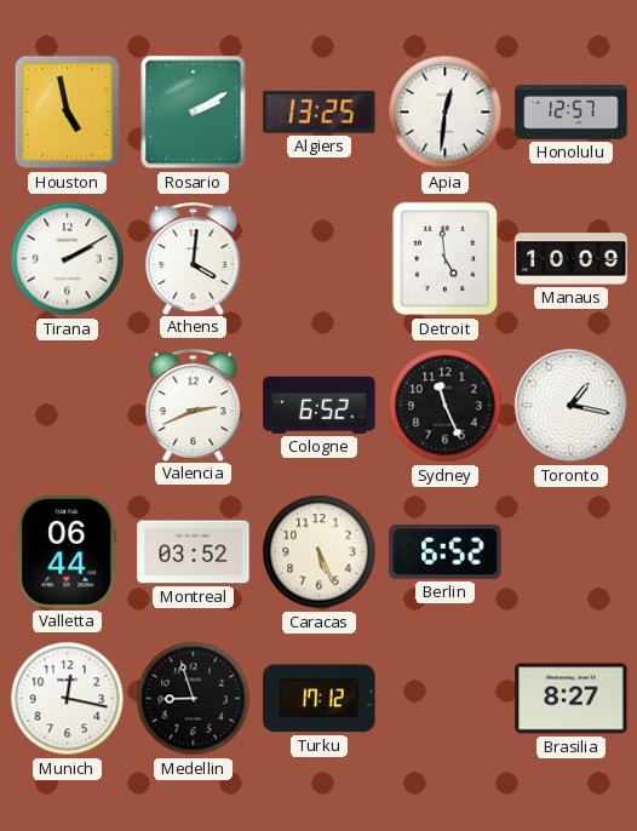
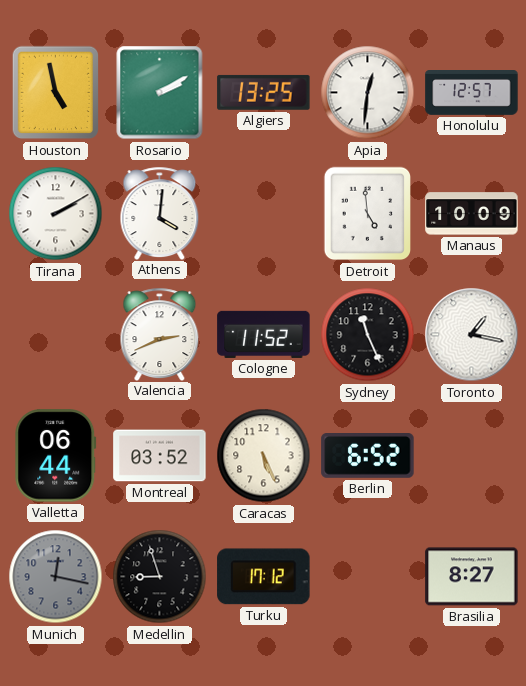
Cologne: 6:52 -> 11:52 (264, 334)
Munich dial: white -> grey (56, 577)
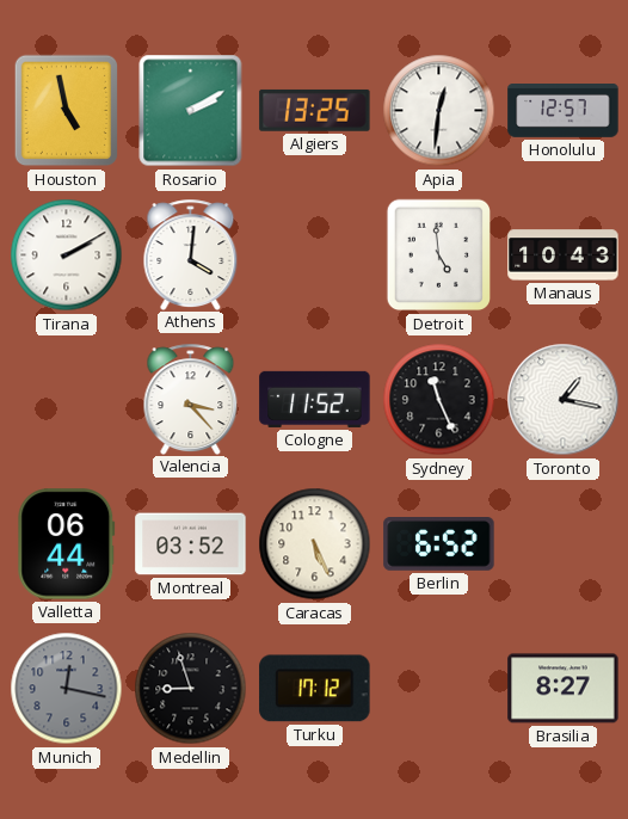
Manaus: 10:09 -> 10:43 (564, 255)
Valencia: 2:41 -> 3:23 (191, 399)
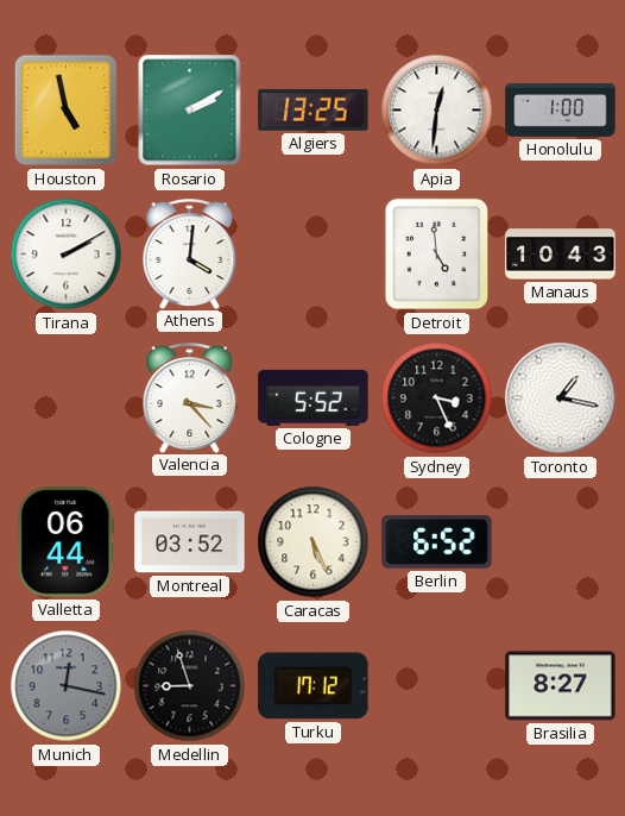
Honolulu: 12:57 -> 1:00 (561, 111)
Cologne: 11:52 -> 5:52 (314, 397)
Sydney: 11:26 -> 3:26 (437, 398)
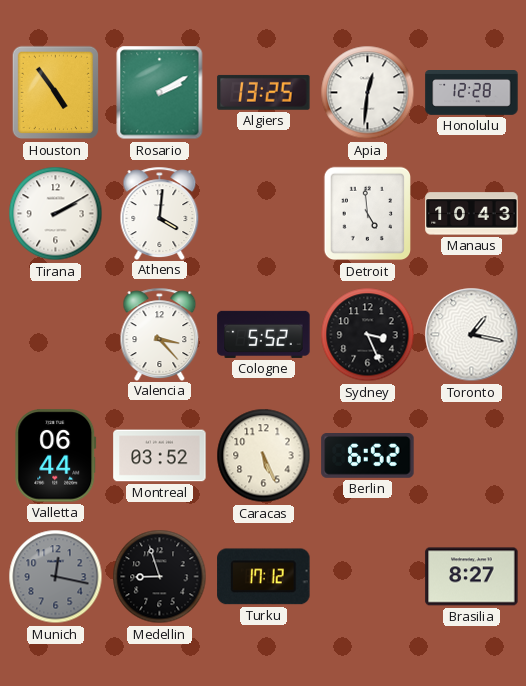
Houston: 4:58 -> 4:54 (56, 93)
Honolulu: 1:00 -> 12:28 (472, 93)
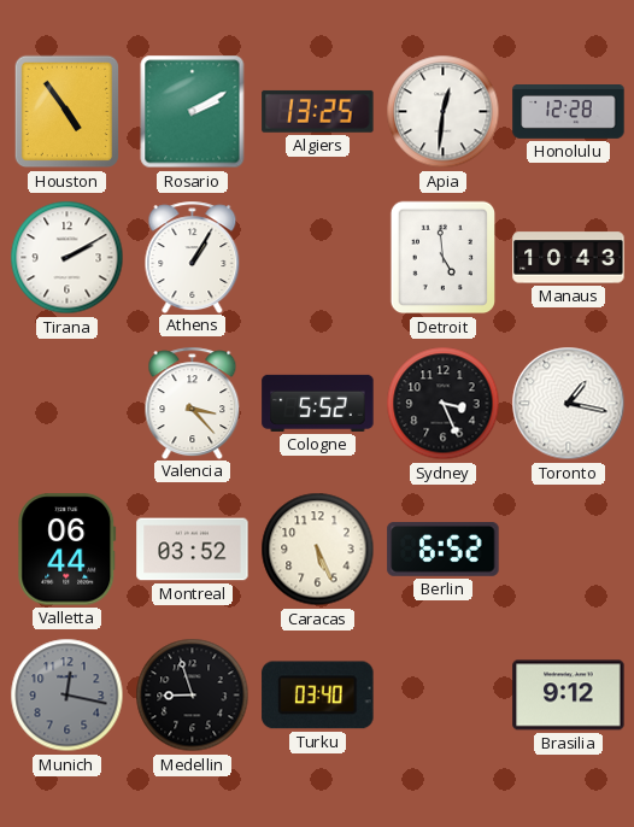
Athens: 4:01 -> 1:05 (193, 257)
Turku: 17:12 -> 03:40 (318, 696)
Brasilia: 8:27 -> 9:12 (569, 696)
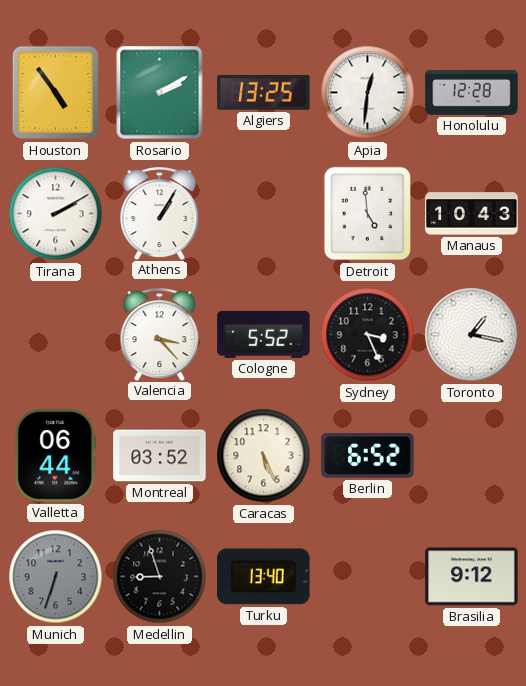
Munich: 12:17 -> 6:33 (56, 577)
Turku: 03:40 -> 13:40 (264, 577)
